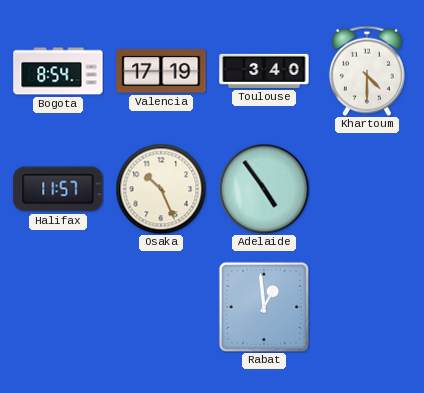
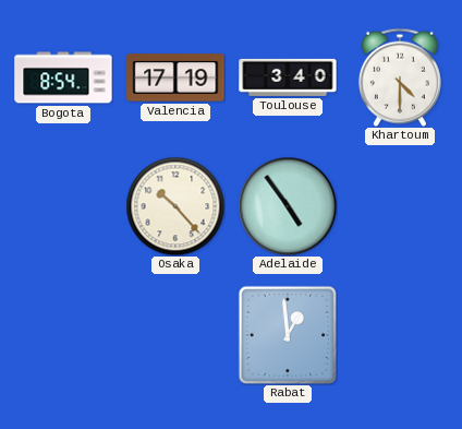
Halifax: 11:57 -> none (58, 189)
Osaka: 10:26 -> 10:23 (175, 206)
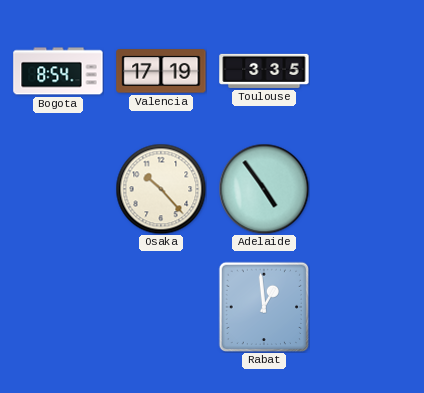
Toulouse: 3:40 -> 3:35 (264, 71)
Khartoum: 4:30 -> none (400, 78)
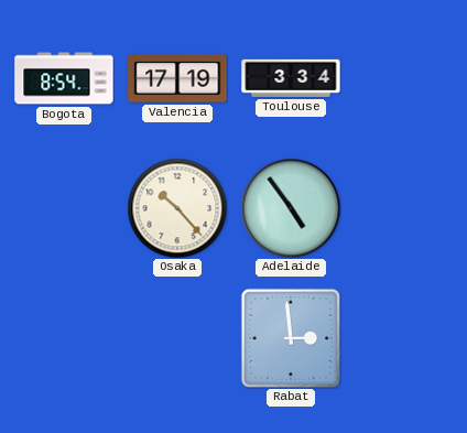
Toulouse: 3:35 -> 3:34 (291, 78)
Rabat: 12:59 -> 2:59 (291, 338)
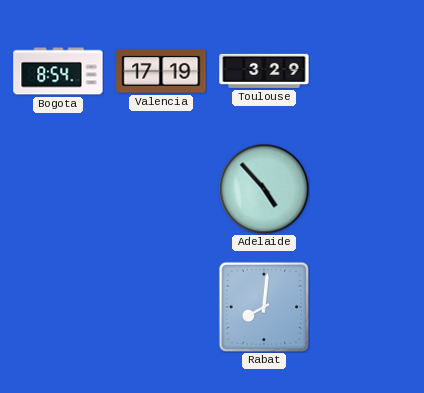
Toulouse: 3:34 -> 3:29 (264, 71)
Osaka: 10:23 -> none (177, 208)
Adelaide: 4:54 -> 4:53 (264, 189)
Rabat: 2:59 -> 8:01 (264, 307)
